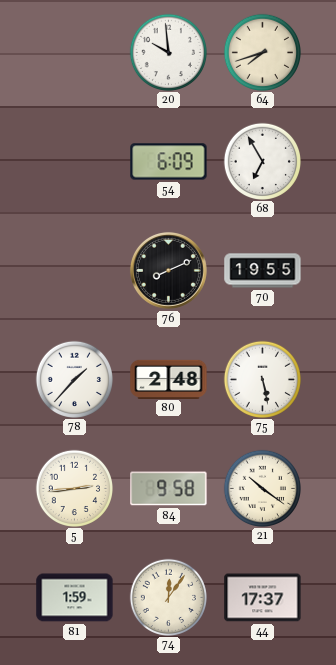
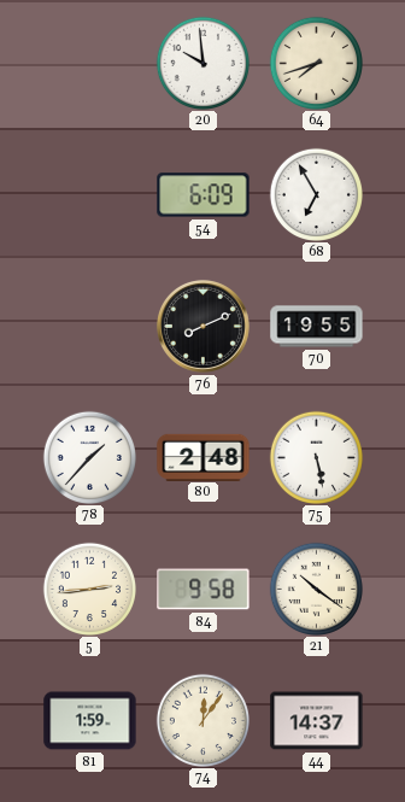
44: 17:37 -> 14:37 (317, 721)
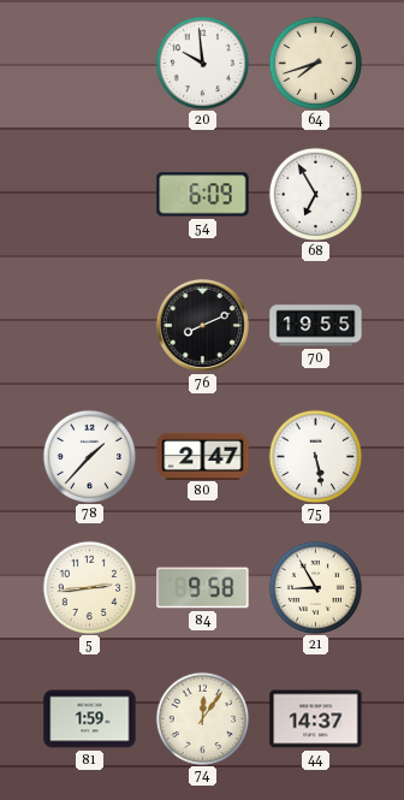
80: 2:48 -> 2:47 (203, 456)
21: 10:21 -> 8:55 (315, 587)
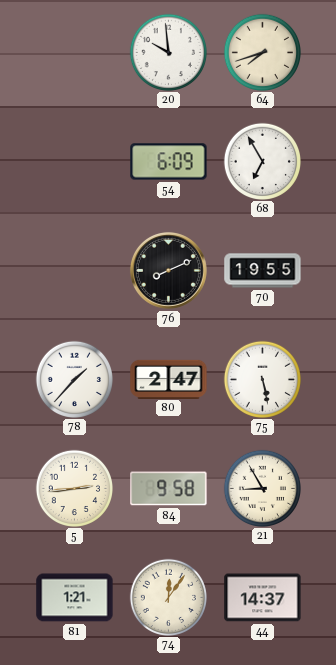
81: 1:59 -> 1:21 (75, 598)
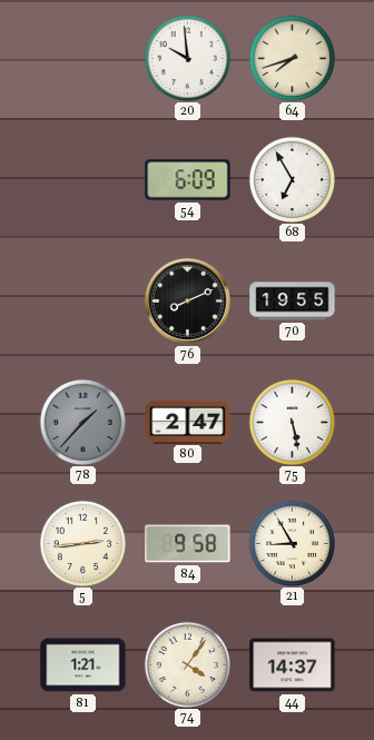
78 dial: white -> grey (82, 422)
74: 12:06 -> 4:06 (187, 664)
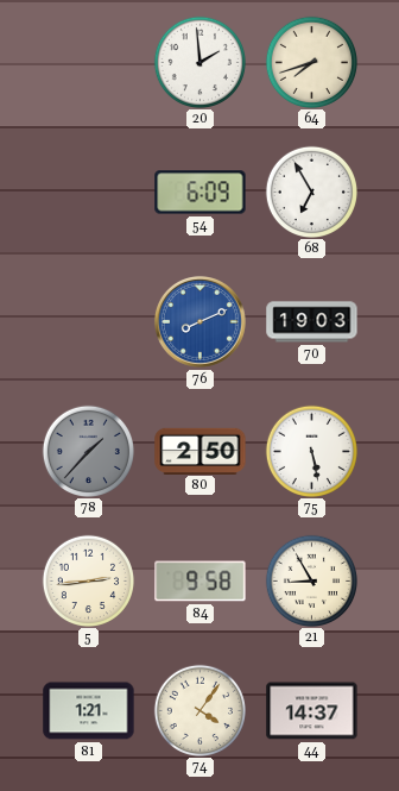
20: 9:59 -> 1:59 (199, 62)
76 dial: black -> blue (199, 321)
70: 19:55 -> 19:03 (312, 322)
80: 2:47 -> 2:50 (201, 451)
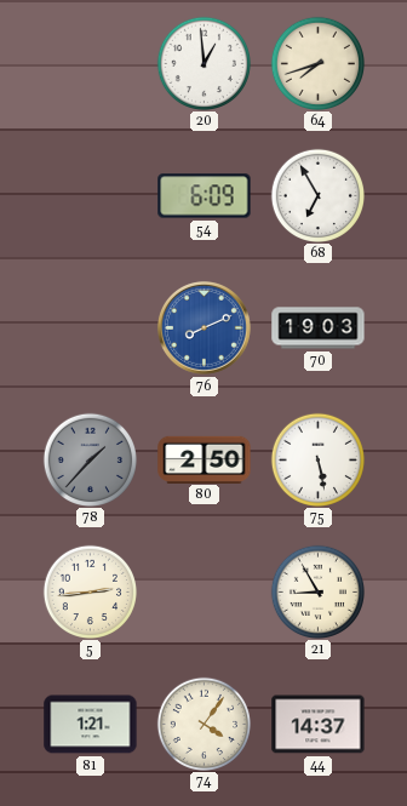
20: 1:59 -> 12:59 (203, 63)
84: 9:58 -> none (201, 582)
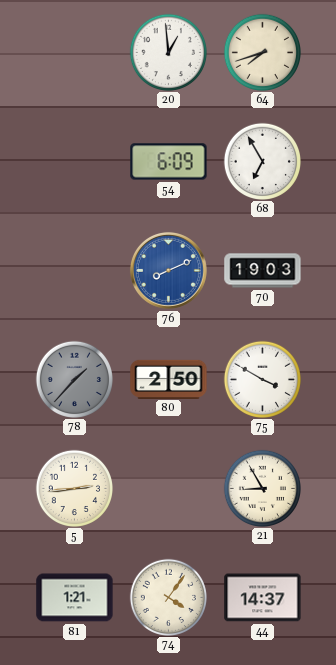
75: 5:28 -> 3:50 (262, 379)
